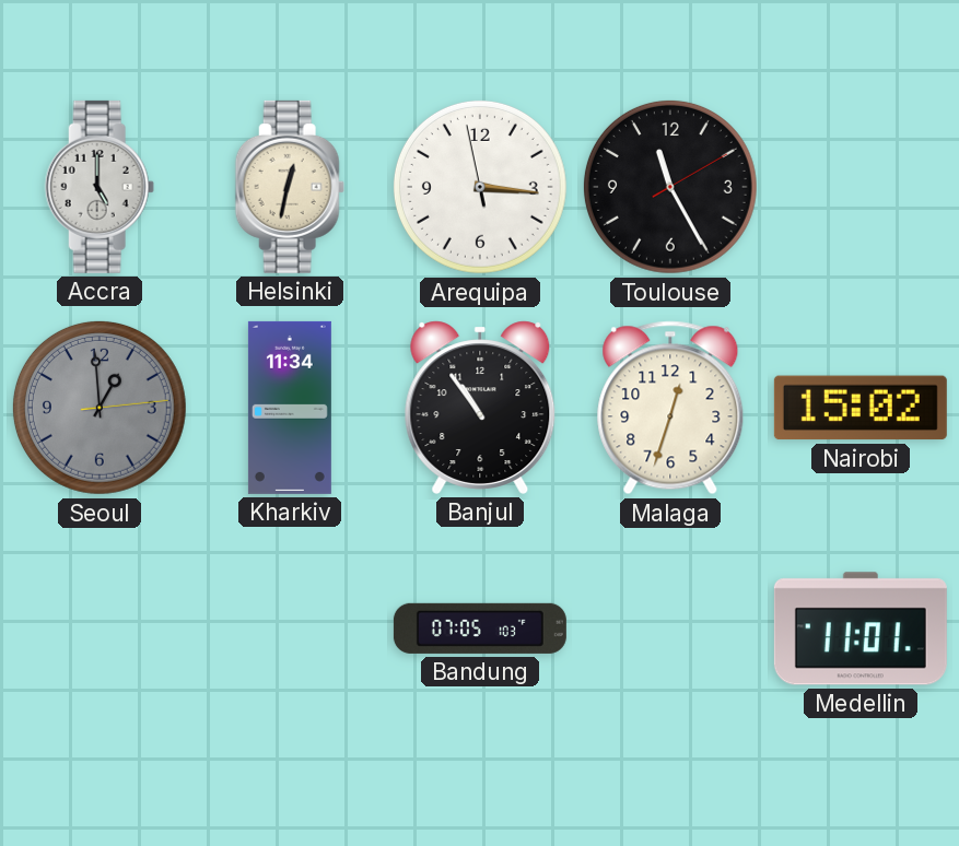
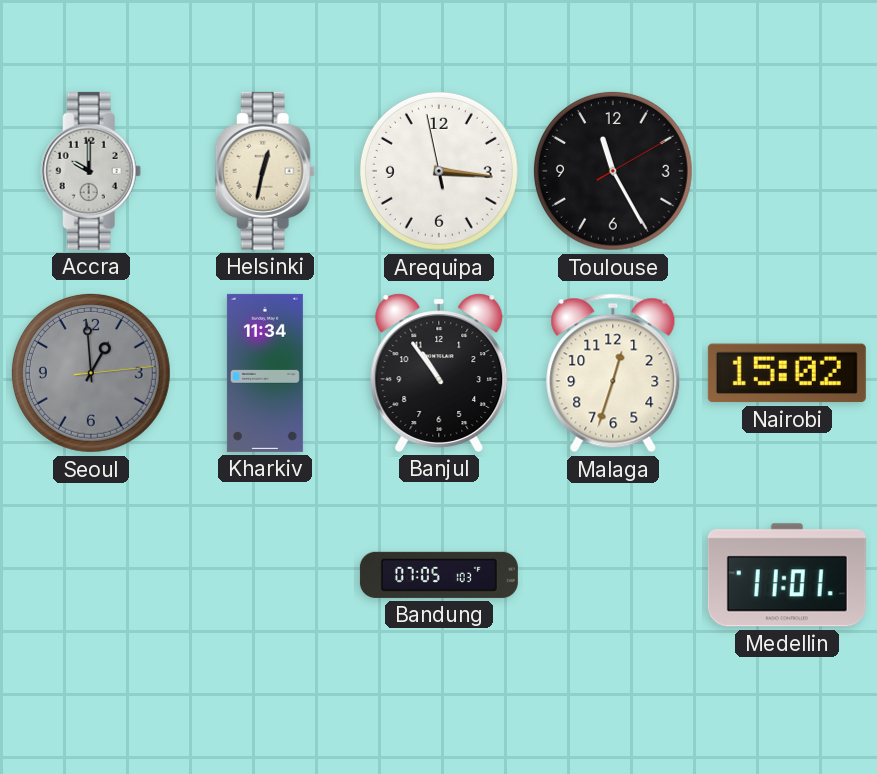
Accra: 5:00 -> 10:00 (91, 171)
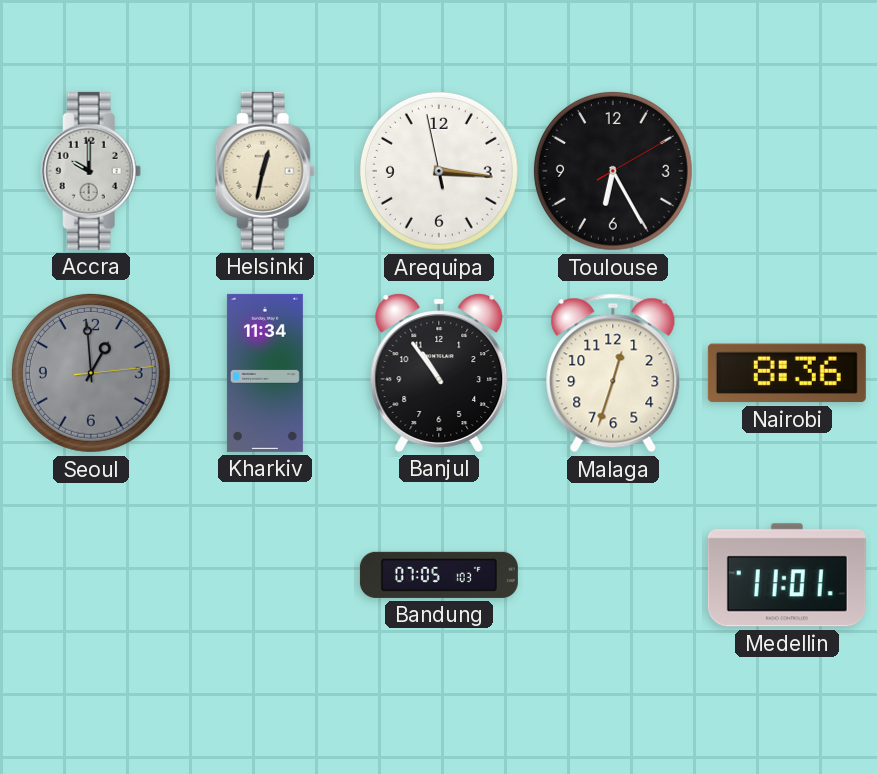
Toulouse: 11:25 -> 6:25 (613, 171)
Nairobi: 15:02 -> 8:36 (787, 373)
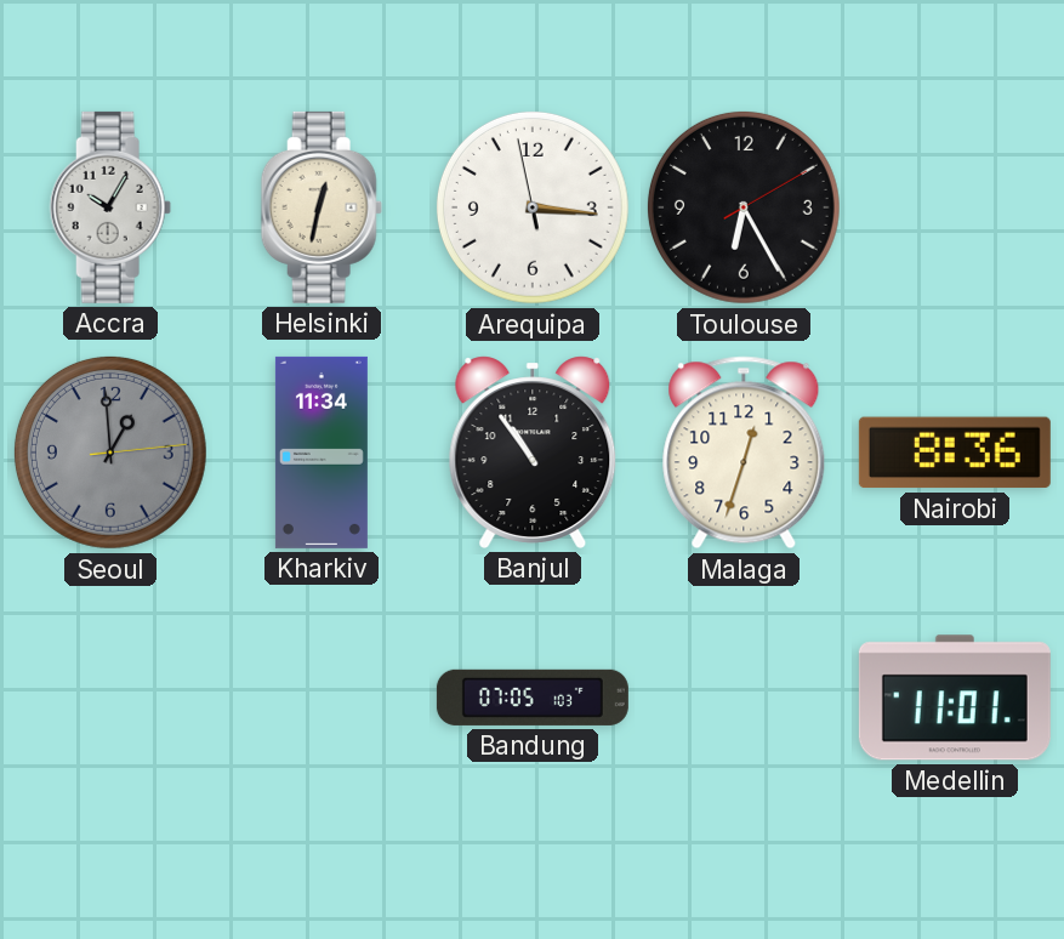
Accra: 10:00 -> 10:05 (110, 207)
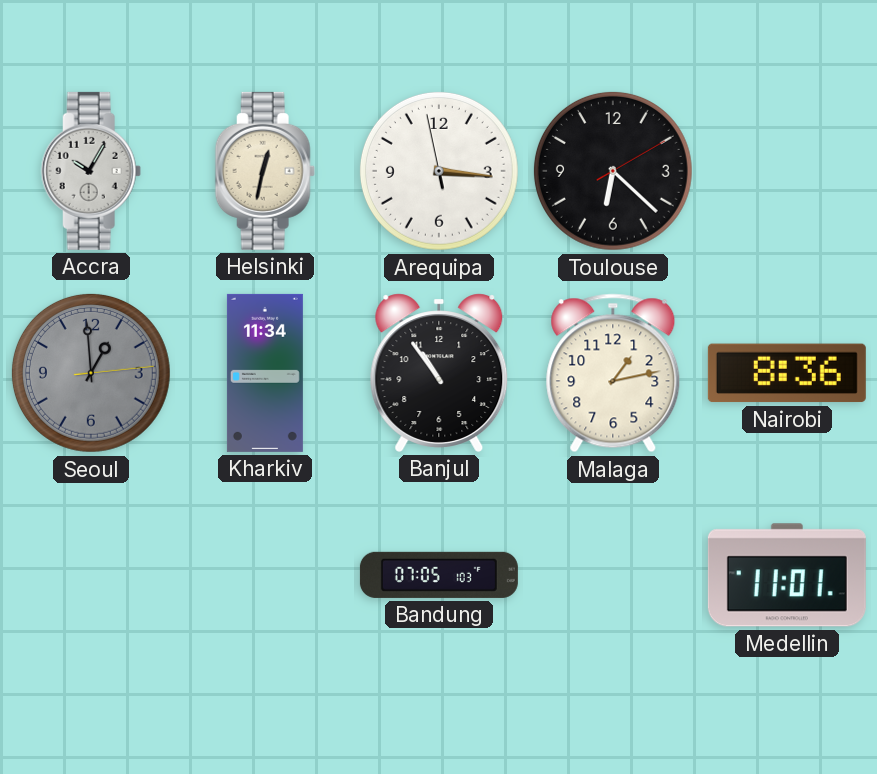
Toulouse: 6:25 -> 6:22 (613, 171)
Malaga: 12:33 -> 1:13 (613, 373)
